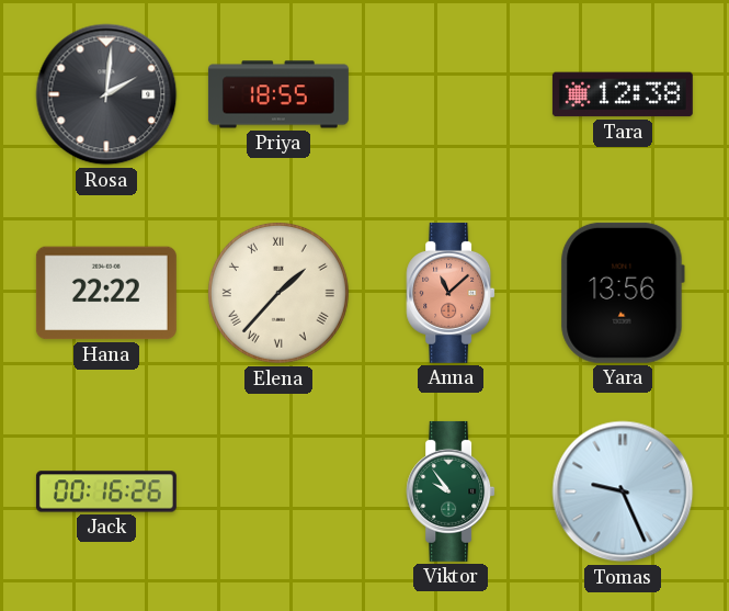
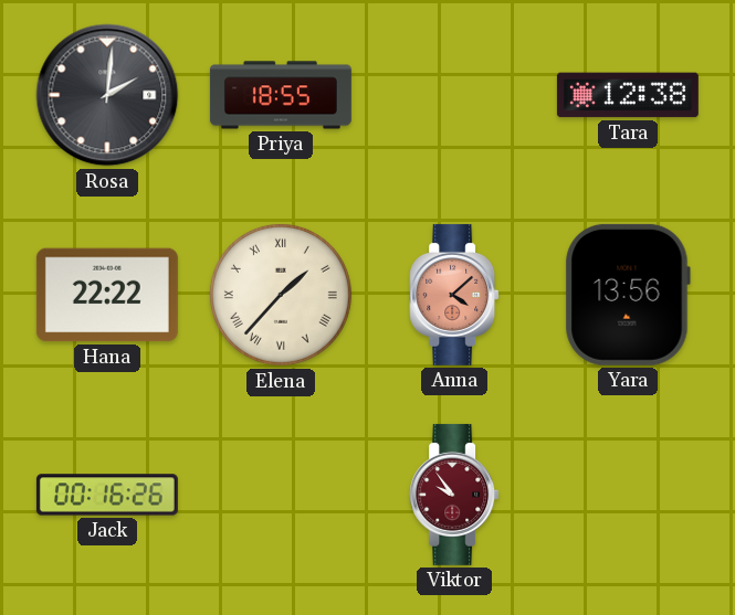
Anna: 11:08 -> 4:08 (454, 295)
Viktor dial: green -> burgundy (454, 495)
Tomas: 9:26 -> none (623, 491)
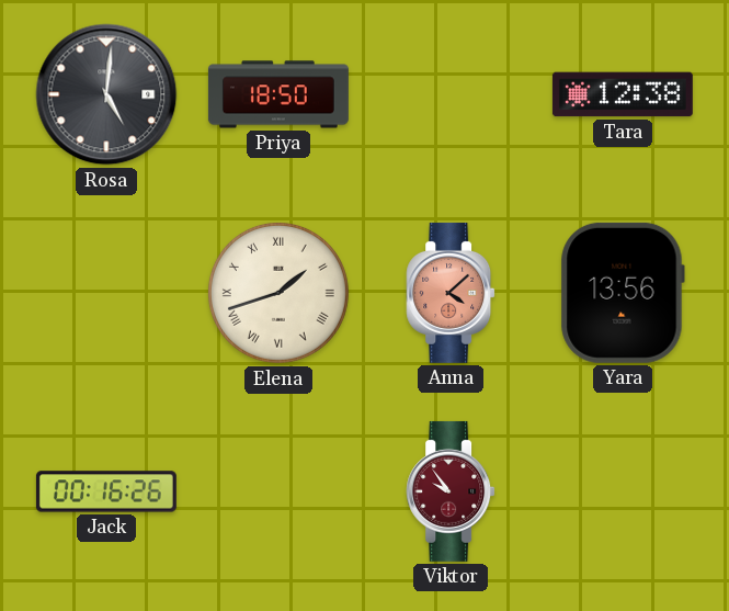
Rosa: 2:01 -> 5:01 (106, 94)
Priya: 18:55 -> 18:50 (278, 94)
Hana: 22:22 -> none (107, 295)
Elena: 1:37 -> 1:42 (278, 293)
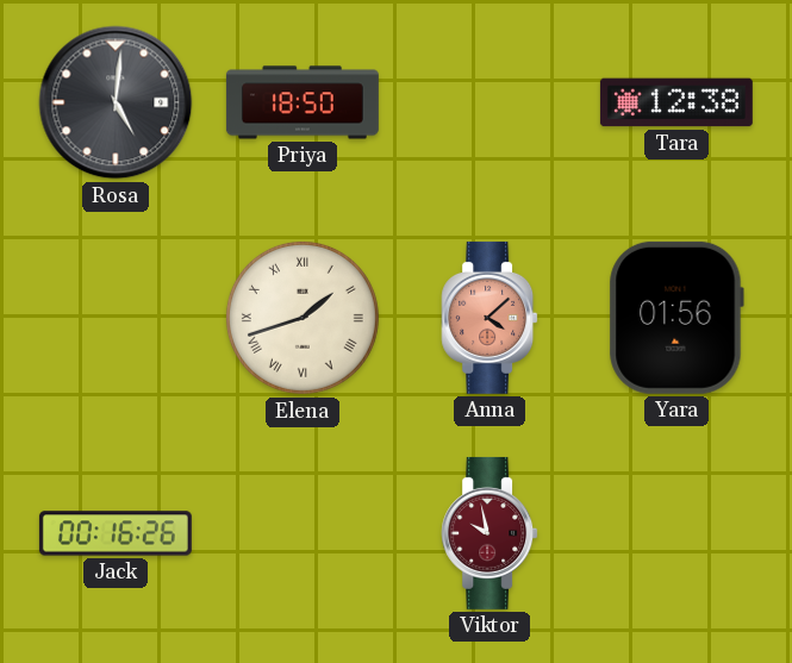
Yara: 13:56 -> 01:56 (676, 318)
Viktor: 9:54 -> 9:58 (489, 533)
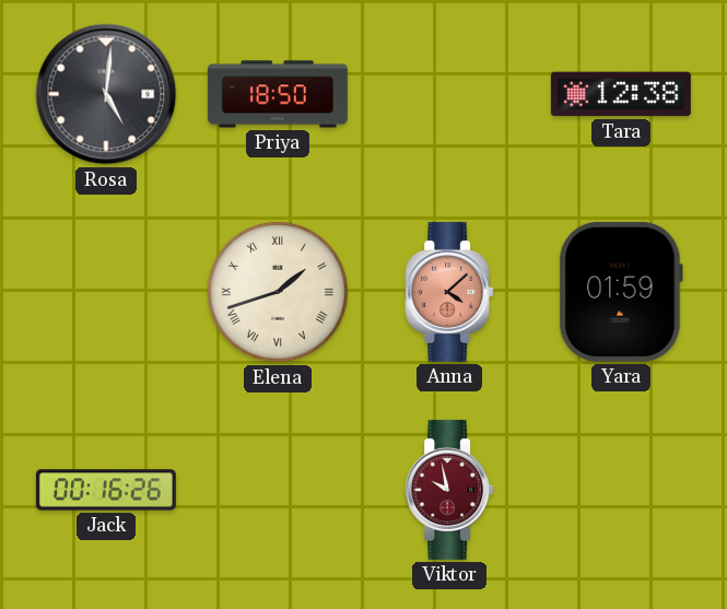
Yara: 01:56 -> 01:59 (621, 292)
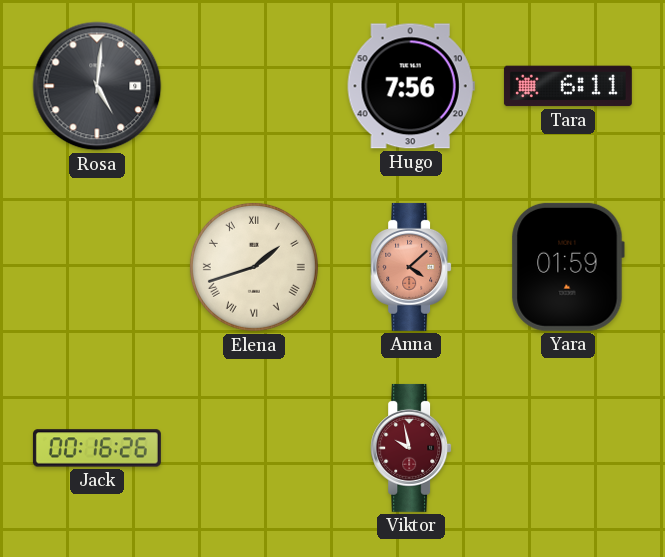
Priya: 18:50 -> none (278, 94)
Hugo: none -> 7:56 (411, 86)
Tara: 12:38 -> 6:11 (568, 86)
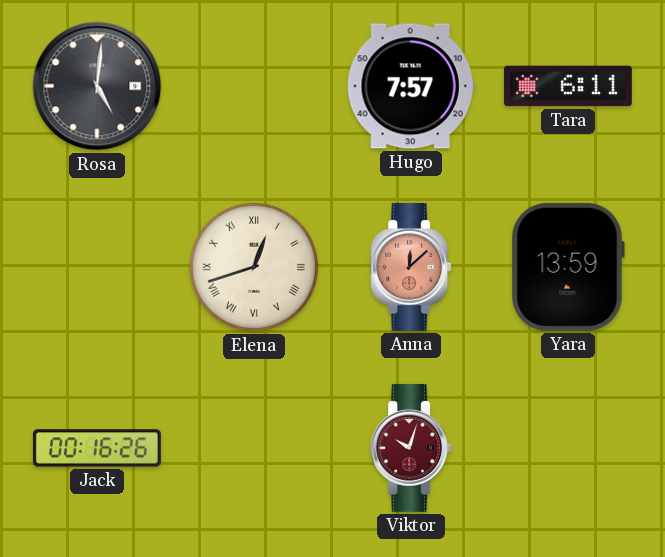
Hugo: 7:56 -> 7:57 (411, 86)
Elena: 1:42 -> 12:42 (254, 267)
Anna: 4:08 -> 12:08 (411, 267)
Yara: 01:59 -> 13:59 (568, 267)
Viktor: 9:58 -> 10:03 (411, 448)
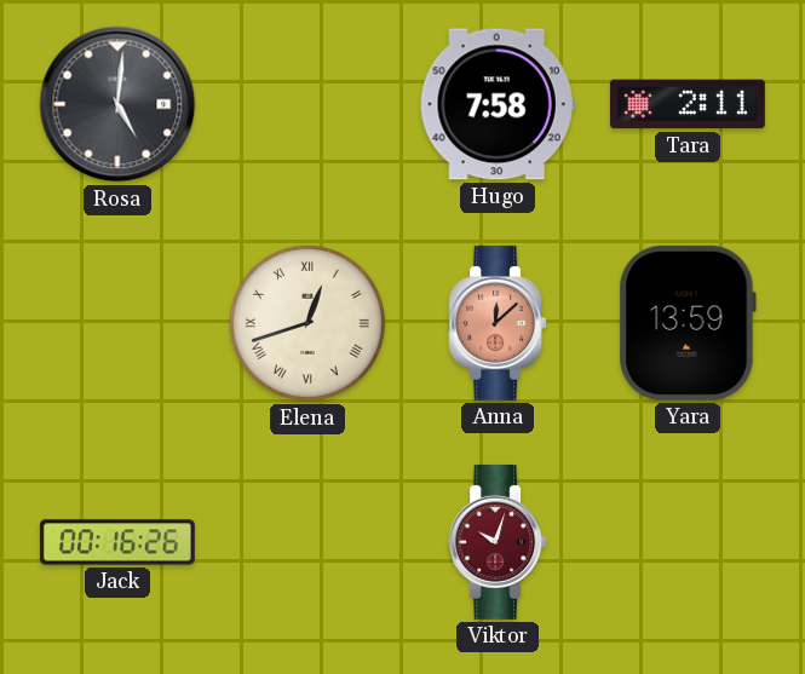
Hugo: 7:57 -> 7:58 (498, 104)
Tara: 6:11 -> 2:11 (688, 104)
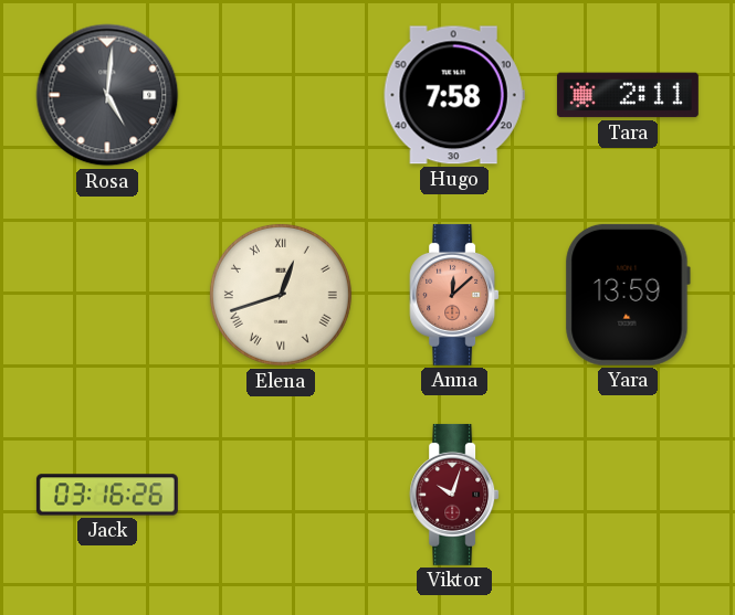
Jack: 00:16 -> 03:16 (107, 495)
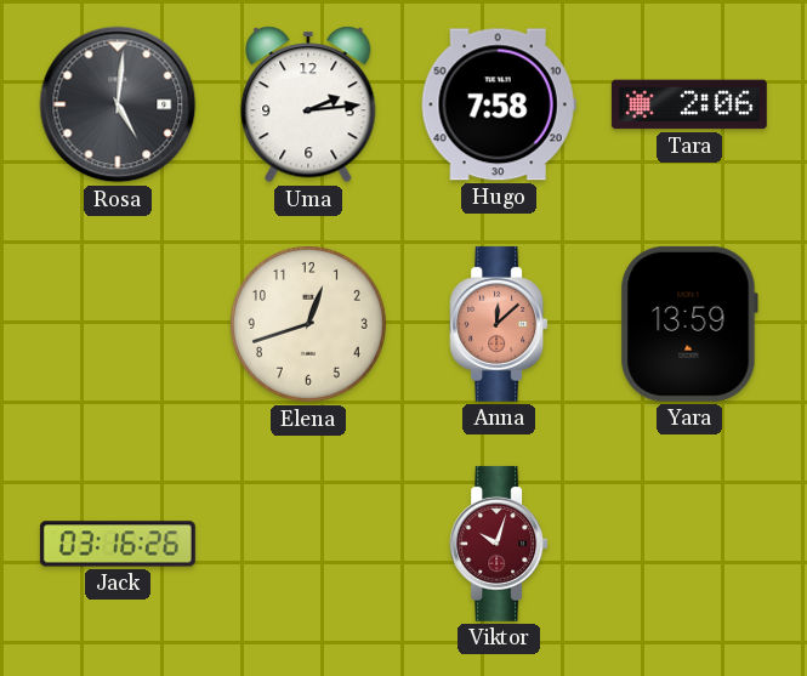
Uma: none -> 2:14 (308, 104)
Tara: 2:11 -> 2:06 (689, 104)
Elena numerals: Roman -> Arabic (308, 324)
